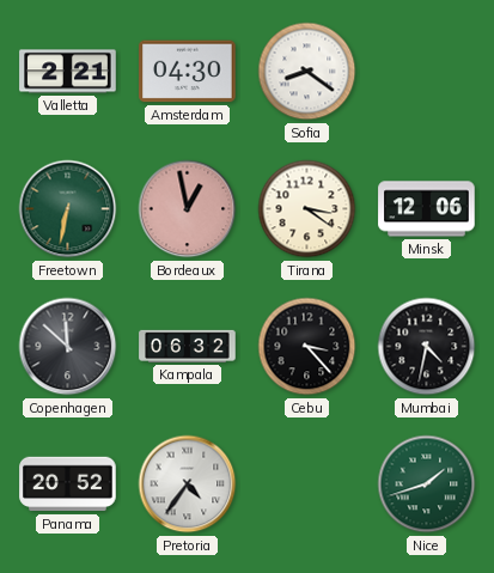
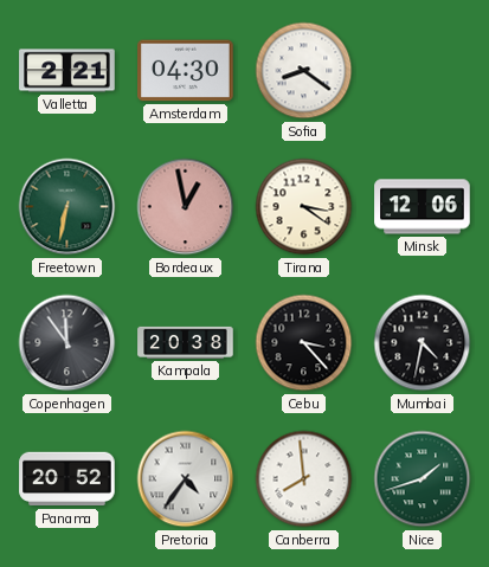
Copenhagen: 11:52 -> 11:54 (67, 343)
Kampala: 06:32 -> 20:38 (186, 342)
Canberra: none -> 7:59 (304, 479)
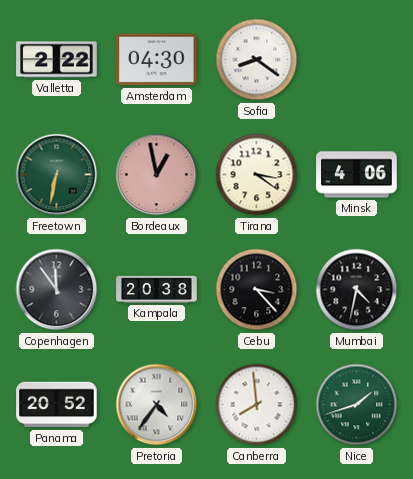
Valletta: 2:21 -> 2:22 (57, 60)
Minsk: 12:06 -> 4:06 (357, 175)
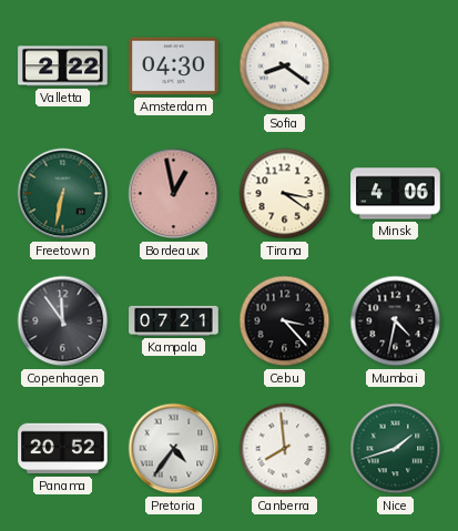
Kampala: 20:38 -> 07:21 (174, 320)
